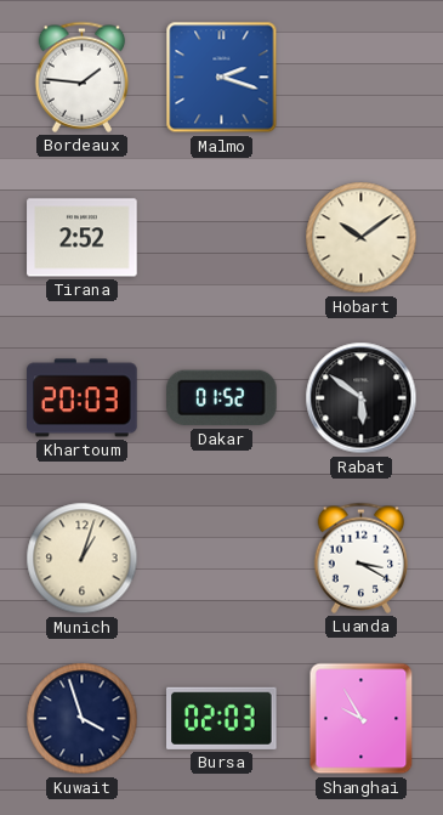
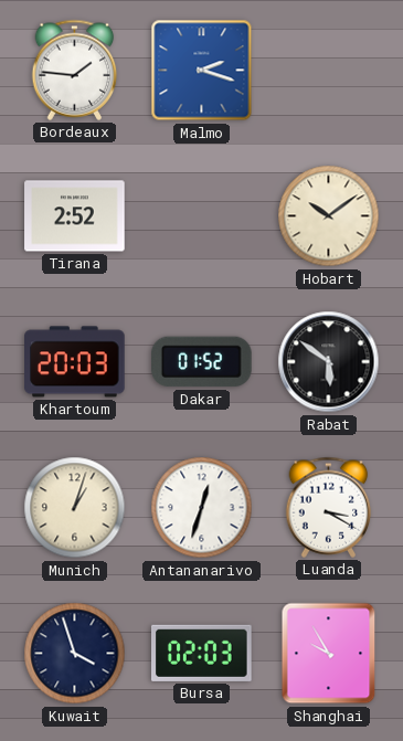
Antananarivo: none -> 12:33 (202, 508)
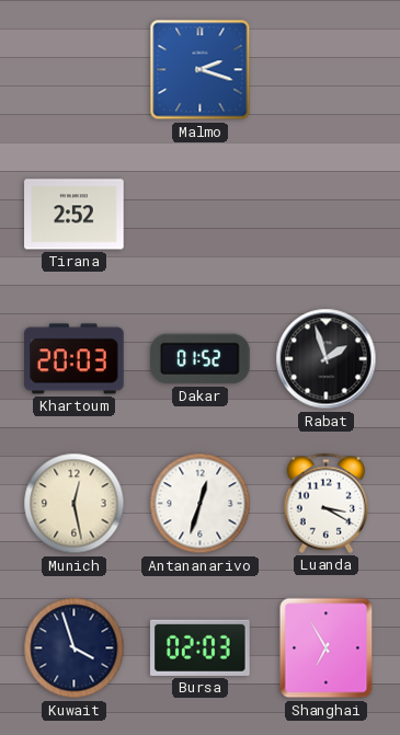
Bordeaux: 1:46 -> none (75, 70)
Hobart: 10:09 -> none (329, 216)
Rabat: 5:51 -> 1:57 (327, 359)
Munich: 1:03 -> 12:28 (75, 504)
Shanghai: 9:55 -> 6:55 (327, 648)
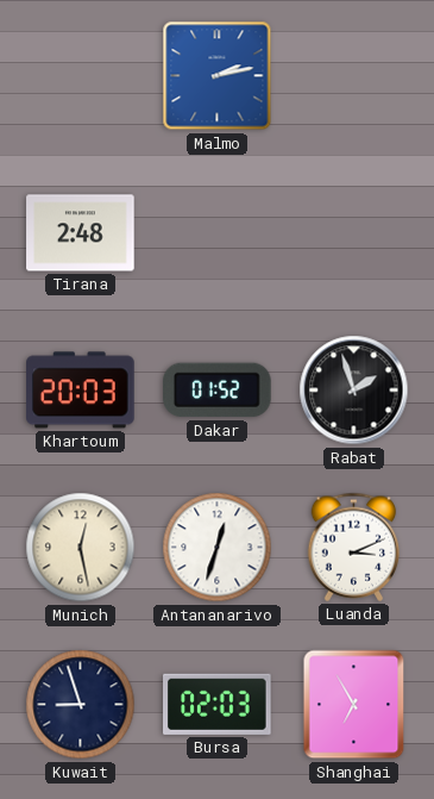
Malmo: 2:18 -> 2:13 (218, 76)
Tirana: 2:52 -> 2:48 (81, 233)
Luanda: 3:20 -> 3:11 (354, 547)
Kuwait: 3:57 -> 8:57 (81, 705)
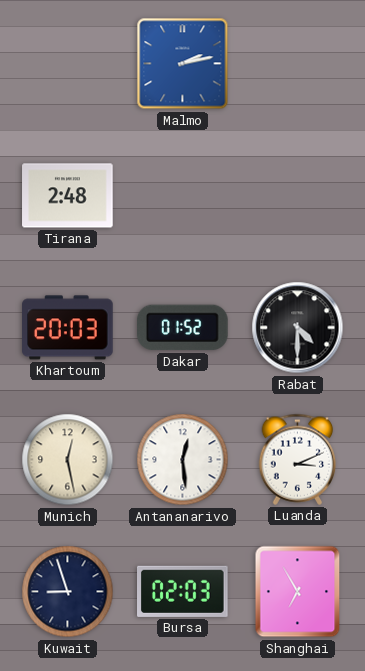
Rabat: 1:57 -> 4:30 (298, 328)
Antananarivo: 12:33 -> 12:29 (183, 460)
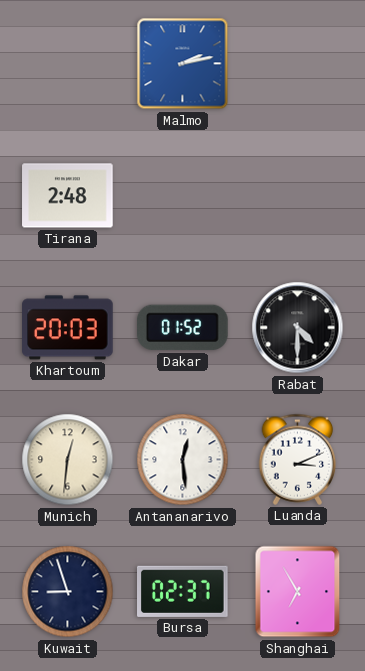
Munich: 12:28 -> 12:31 (68, 460)
Bursa: 02:03 -> 02:37 (183, 591)
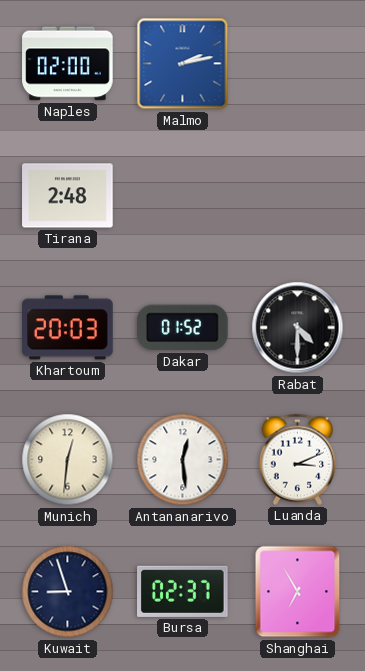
Naples: none -> 02:00 (68, 64)
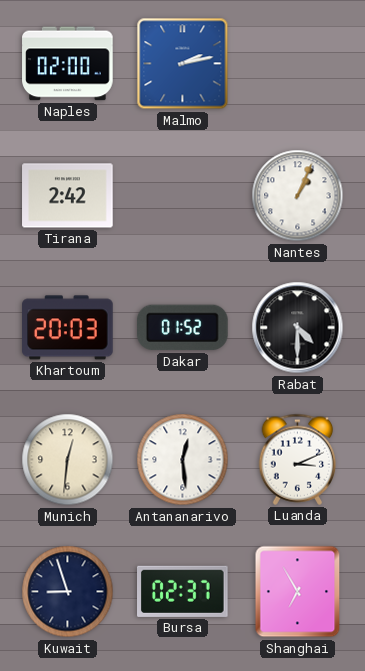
Tirana: 2:48 -> 2:42 (68, 196)
Nantes: none -> 1:04 (298, 196)
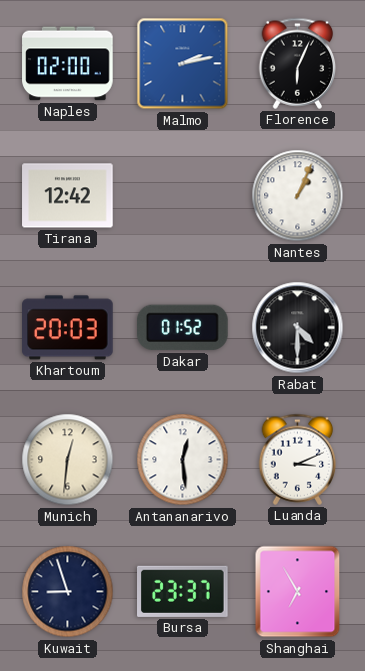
Florence: none -> 6:04 (298, 63)
Tirana: 2:42 -> 12:42 (68, 196)
Bursa: 02:37 -> 23:37 (183, 591)
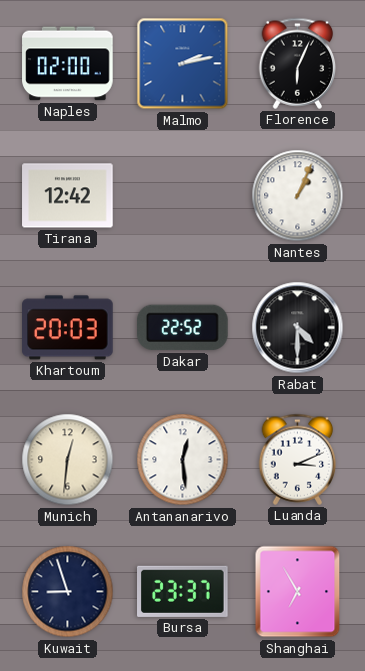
Dakar: 01:52 -> 22:52 (183, 328)
